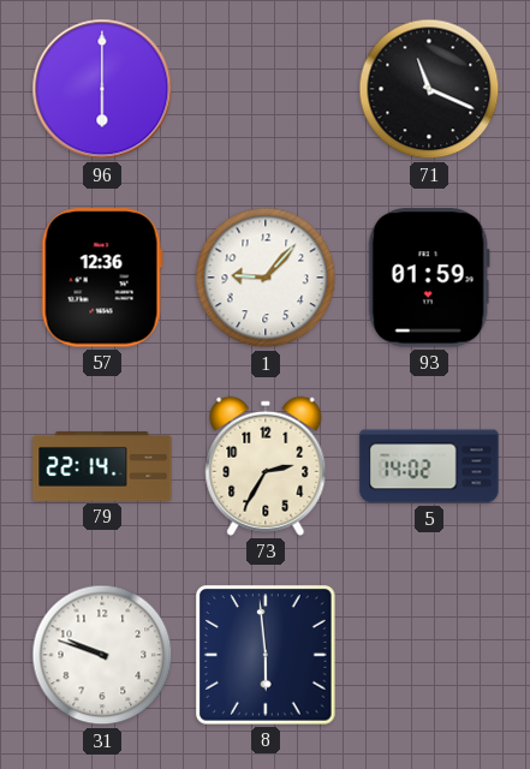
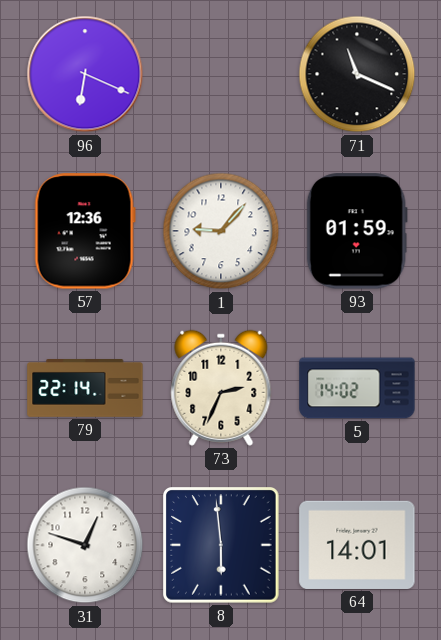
96: 6:00 -> 6:19 (85, 74)
73: 2:35 -> 2:34 (221, 388)
31: 9:48 -> 12:48 (85, 545)
64: none -> 14:01 (357, 545)
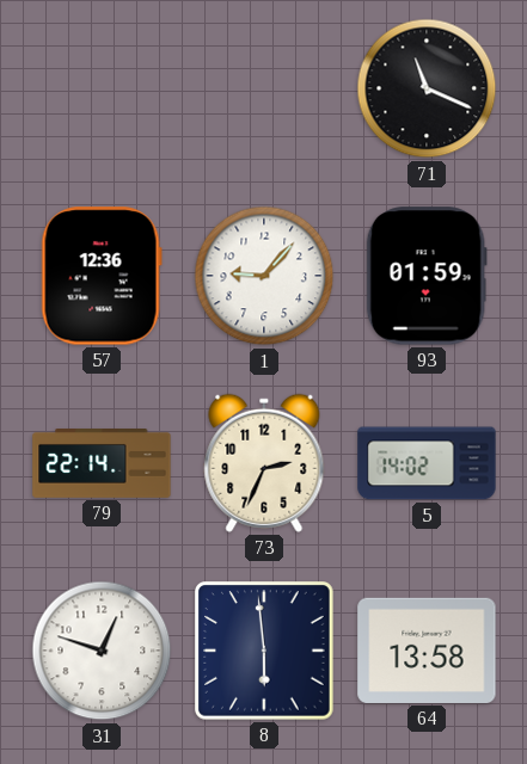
96: 6:19 -> none (85, 74)
64: 14:01 -> 13:58 (427, 651)
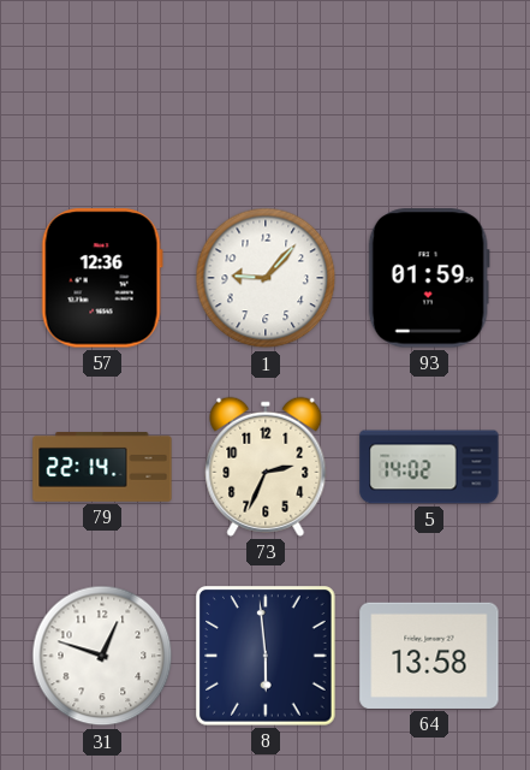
71: 11:19 -> none (427, 88)
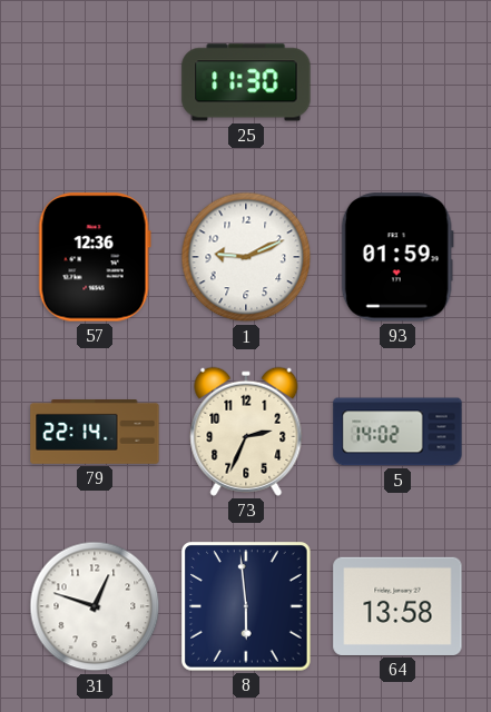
25: none -> 11:30 (246, 82)
1: 9:07 -> 9:11 (246, 257)
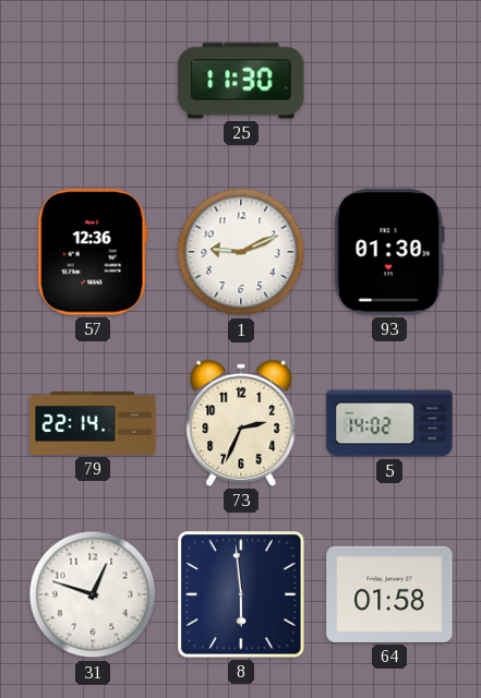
93: 01:59 -> 01:30 (389, 252)
64: 13:58 -> 01:58 (389, 594)
